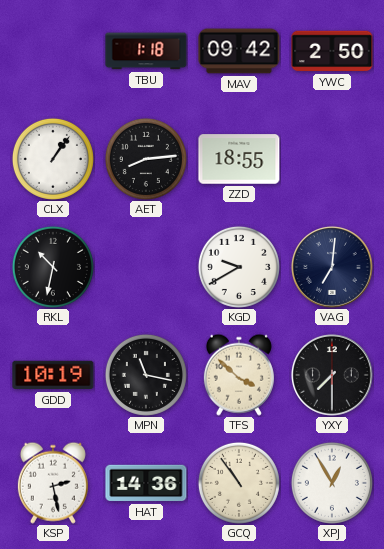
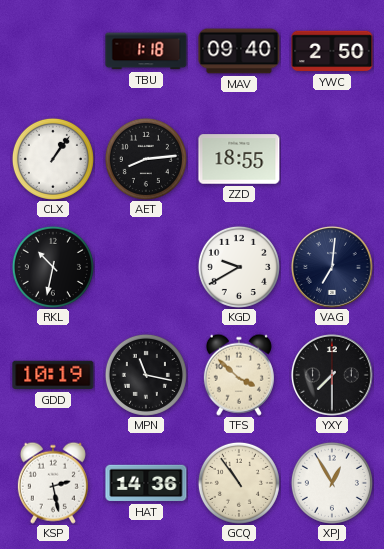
MAV: 09:42 -> 09:40 (239, 51)
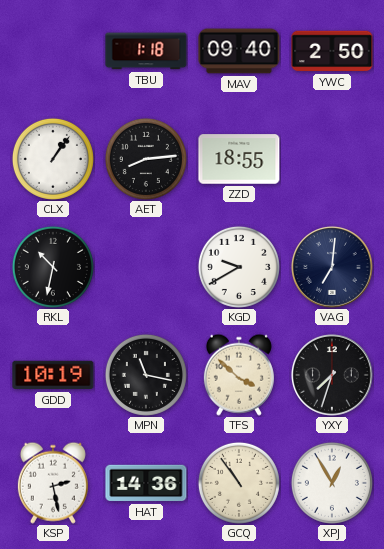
YXY: 7:30 -> 7:33 (332, 375)
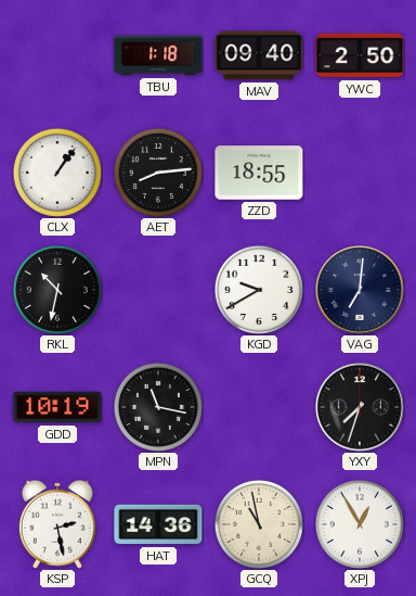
TFS: 3:52 -> none (239, 375)
GCQ: 10:54 -> 10:58 (259, 524)
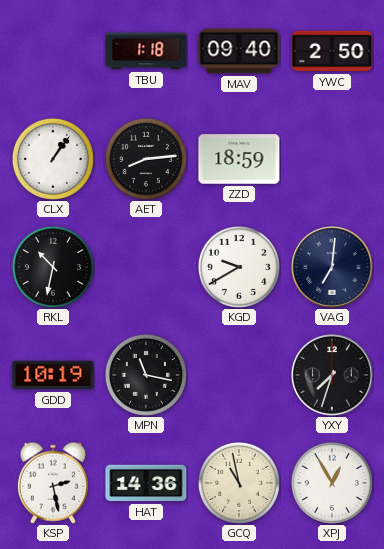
ZZD: 18:55 -> 18:59 (239, 159)
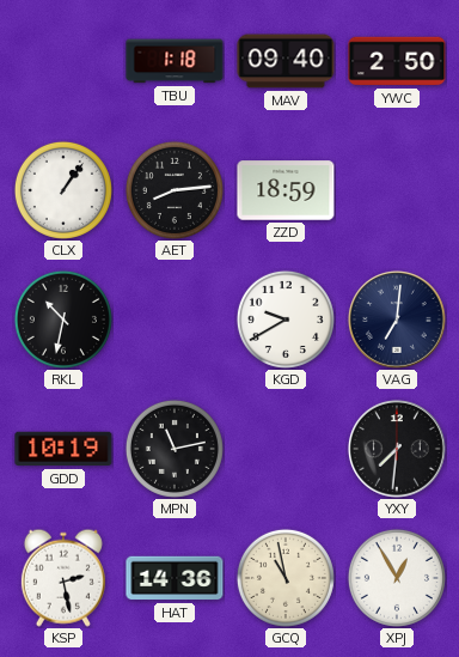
MPN: 11:17 -> 11:13 (175, 449)
YXY: 7:33 -> 7:31 (397, 449)
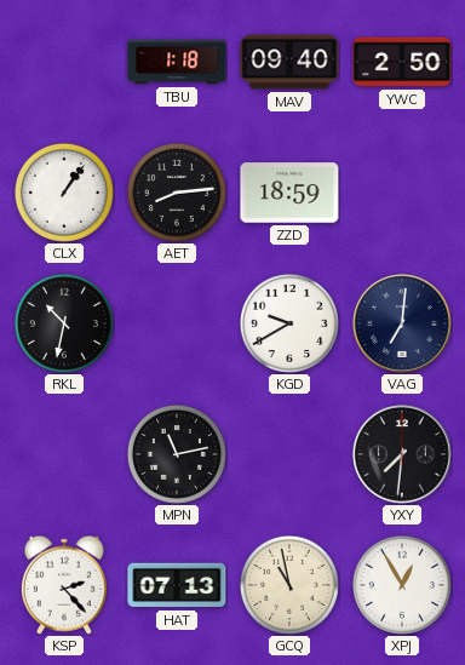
GDD: 10:19 -> none (63, 449)
KSP: 2:28 -> 2:23 (64, 585)
HAT: 14:36 -> 07:13 (177, 585)
